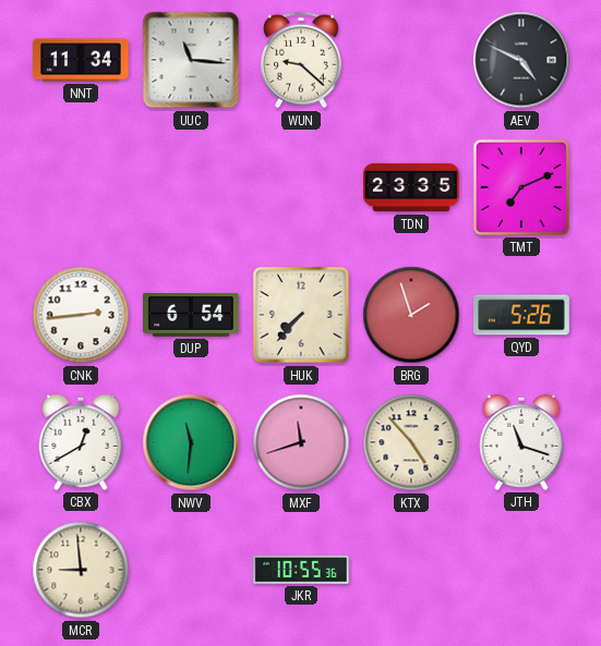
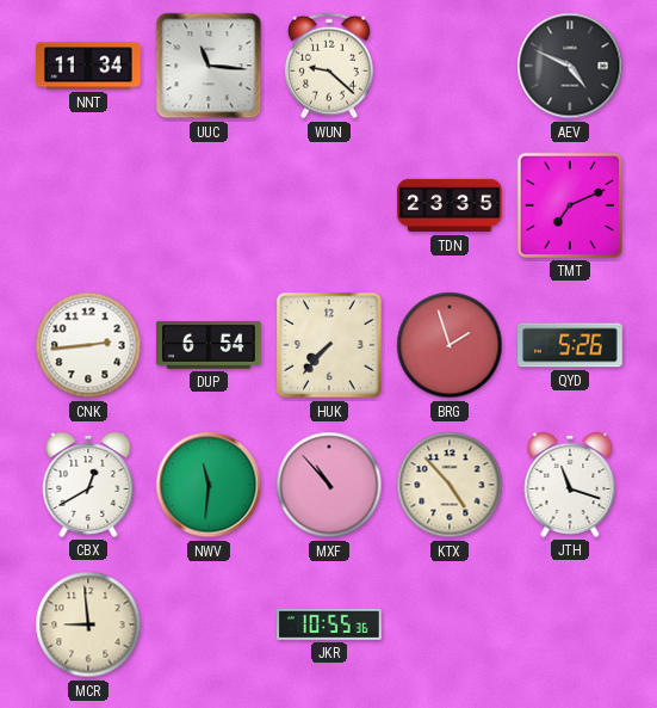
MXF: 11:42 -> 10:53 (329, 485)
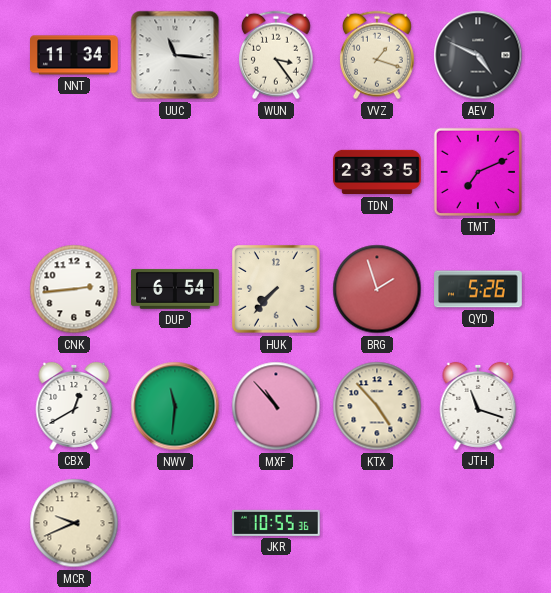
WUN: 9:22 -> 3:24 (276, 55)
VVZ: none -> 1:18 (377, 55)
MCR: 8:59 -> 9:41 (74, 523)
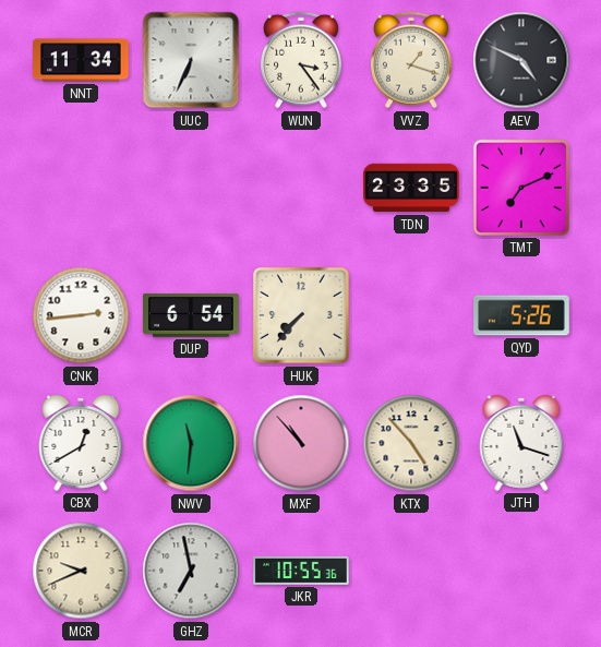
UUC: 11:16 -> 6:34 (191, 60)
BRG: 1:57 -> none (377, 289)
GHZ: none -> 6:58 (191, 571)
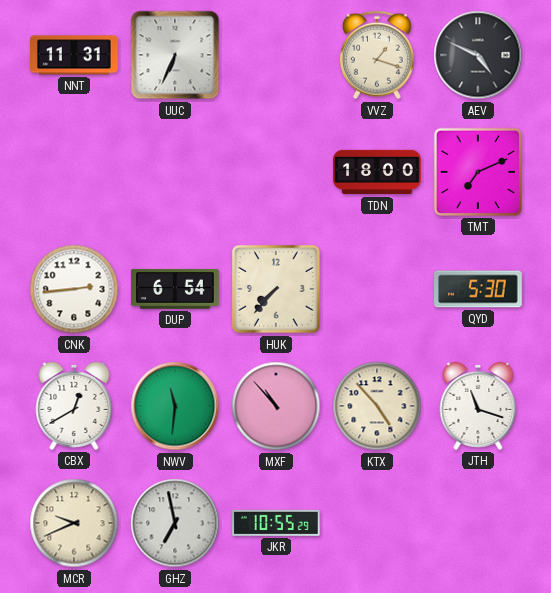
NNT: 11:34 -> 11:31 (75, 55)
WUN: 3:24 -> none (301, 60)
TDN: 23:35 -> 18:00 (377, 172)
QYD: 5:26 -> 5:30 (478, 289)
JKR: 10:55:36 -> 10:55:29 (277, 523)
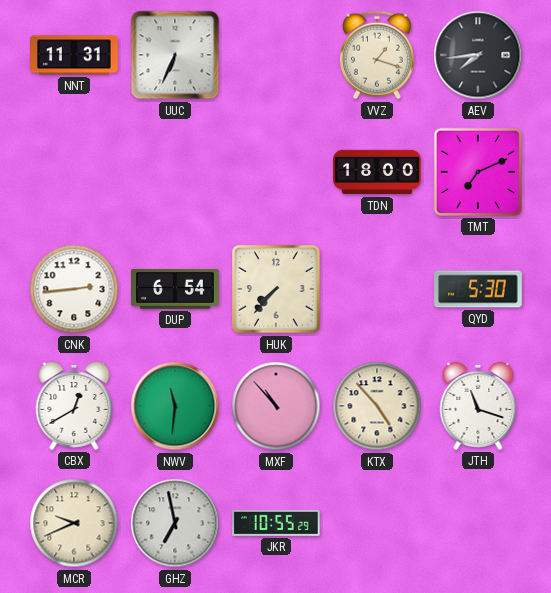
AEV: 4:49 -> 7:44 (478, 55)
